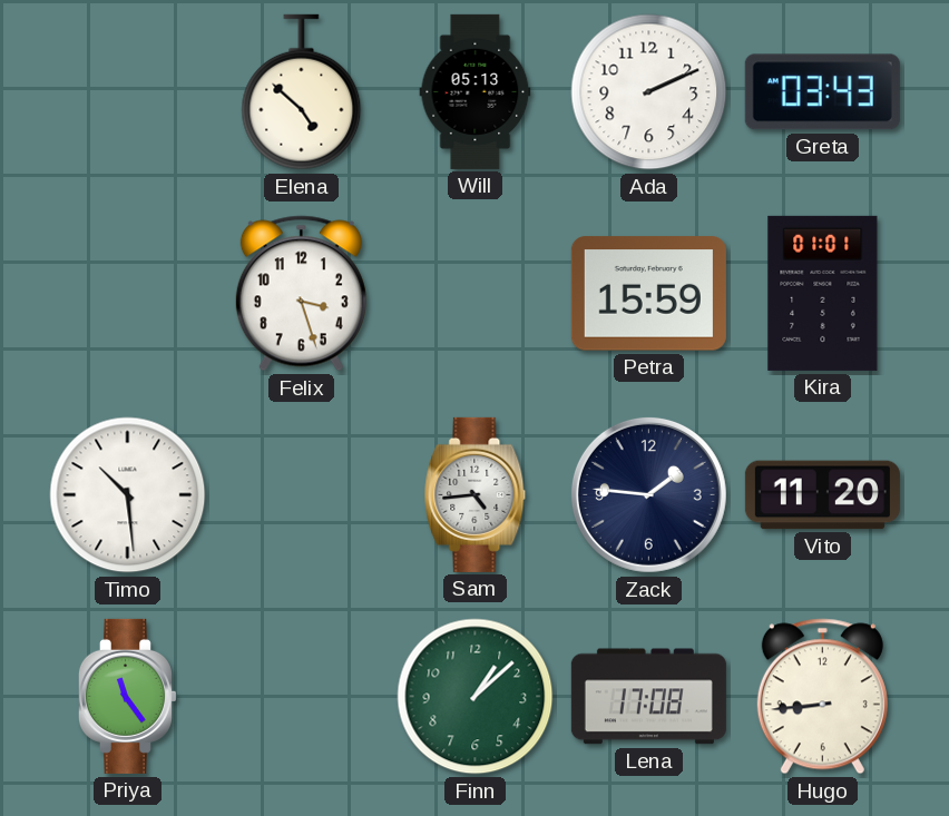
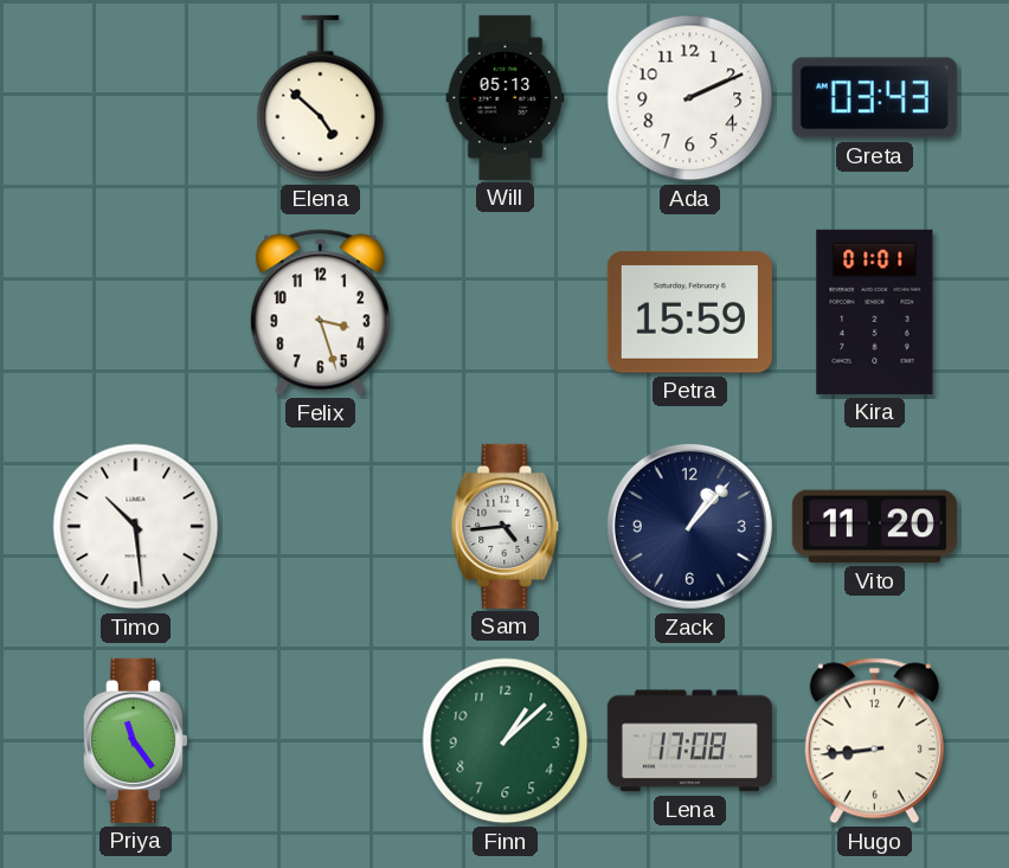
Zack: 1:46 -> 1:07 (689, 526)
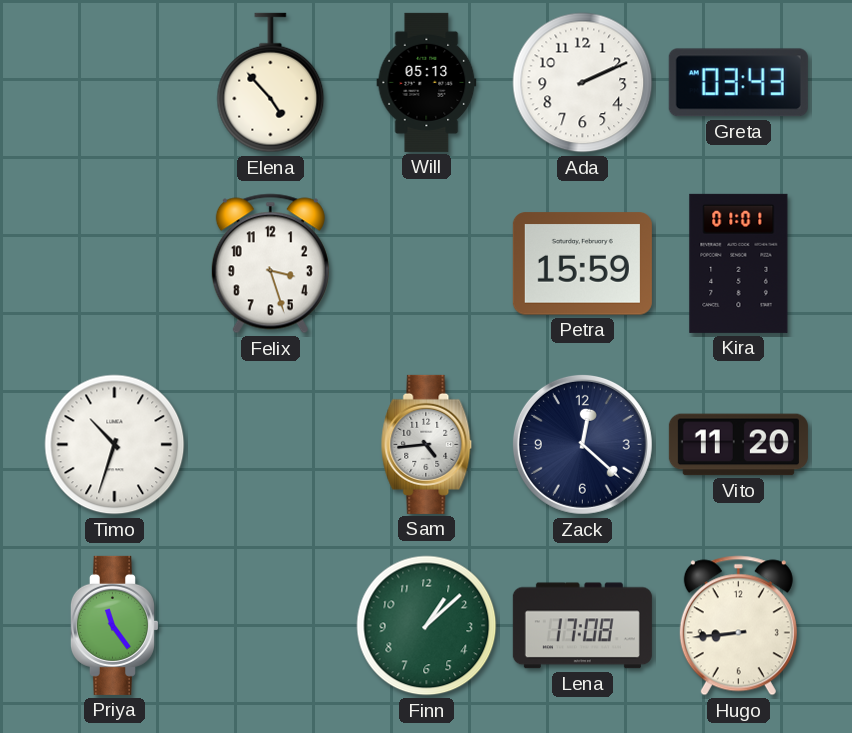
Elena: 4:52 -> 4:53 (271, 83)
Timo: 10:29 -> 10:33 (115, 445)
Zack: 1:07 -> 12:22 (582, 444)
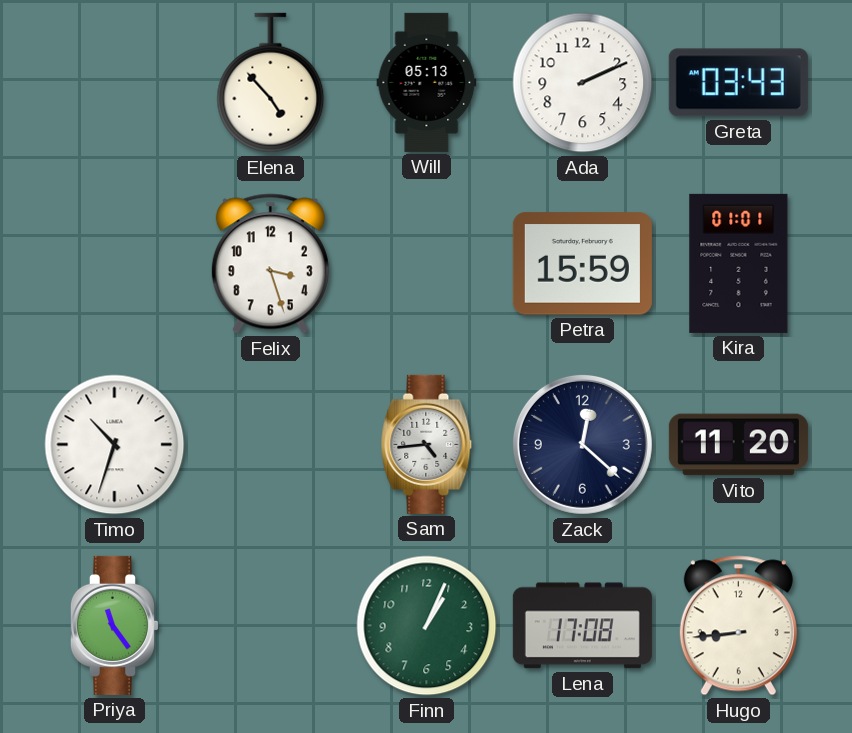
Finn: 1:08 -> 1:04 (427, 626)
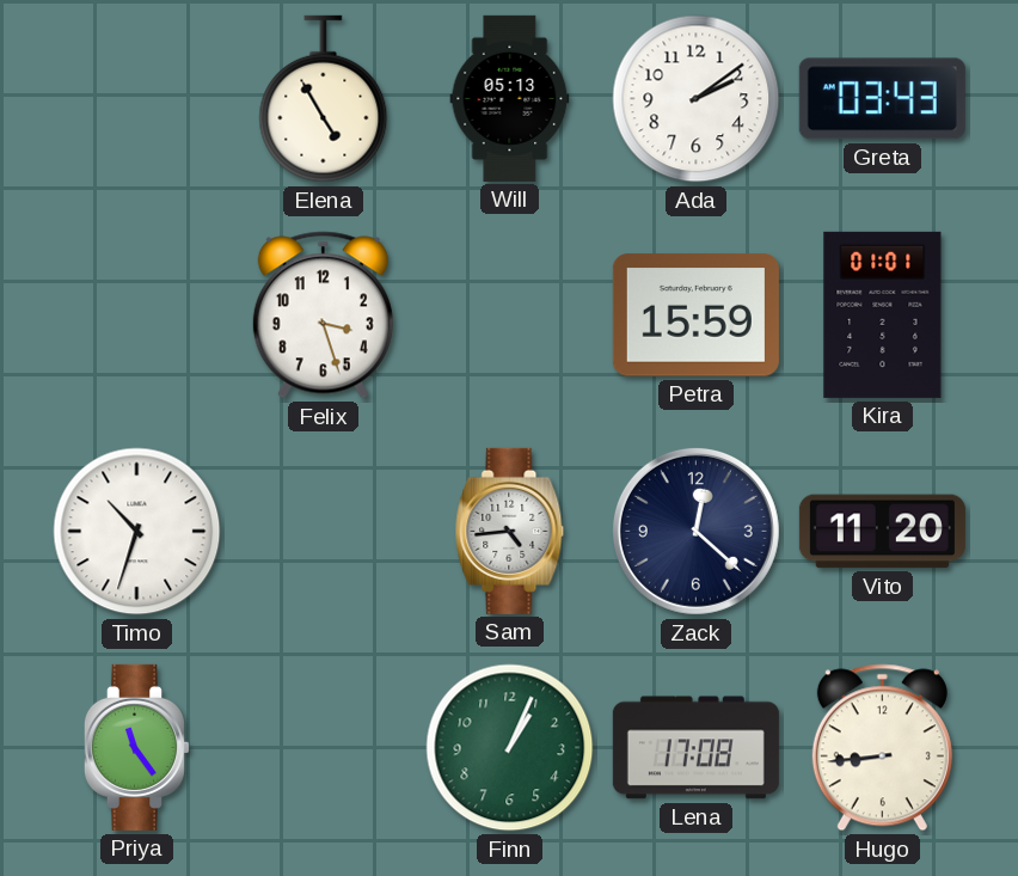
Elena: 4:53 -> 4:55 (324, 99)
Ada: 2:11 -> 2:09 (697, 99)
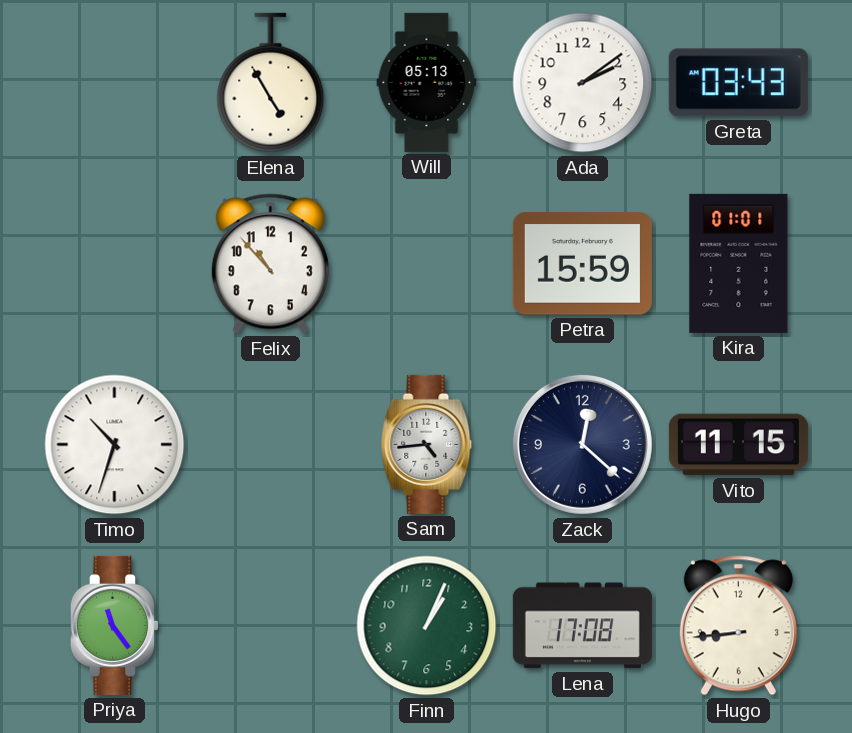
Felix: 3:27 -> 10:53 (270, 264)
Vito: 11:20 -> 11:15 (738, 445)
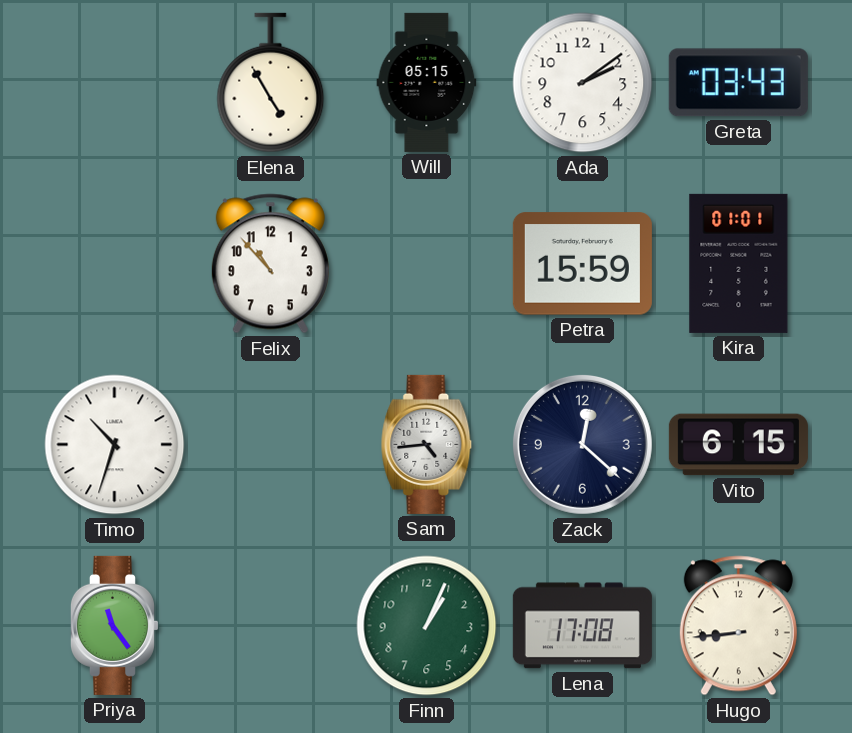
Will: 05:13 -> 05:15 (427, 82)
Vito: 11:15 -> 6:15 (738, 445)
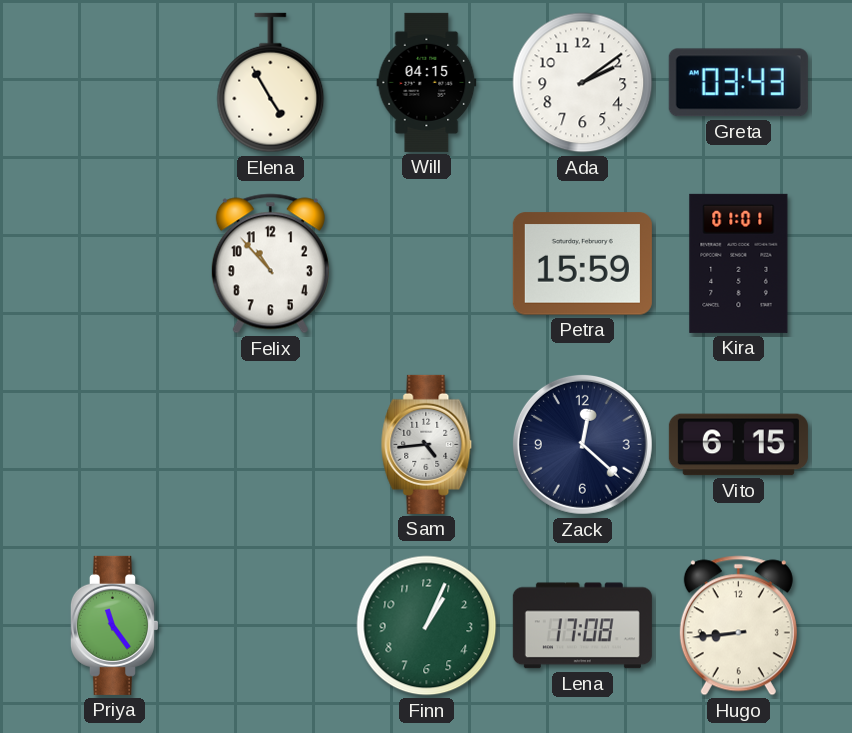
Will: 05:15 -> 04:15 (427, 82)
Timo: 10:33 -> none (115, 445)
